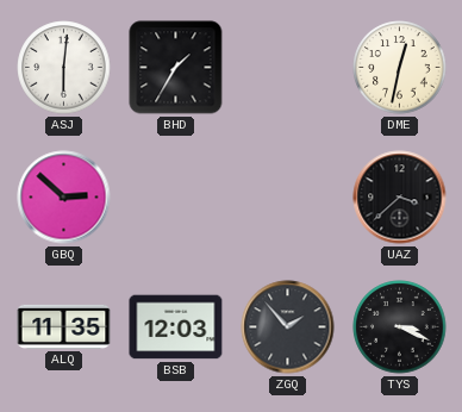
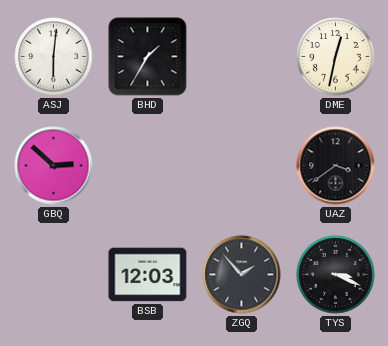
UAZ: 3:38 -> 3:39 (336, 166)
ALQ: 11:35 -> none (64, 326)
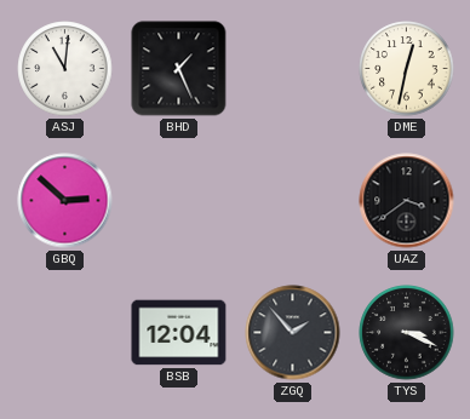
ASJ: 6:01 -> 11:01 (65, 69)
BHD: 1:35 -> 1:26 (179, 69)
BSB: 12:03 -> 12:04 (179, 333)
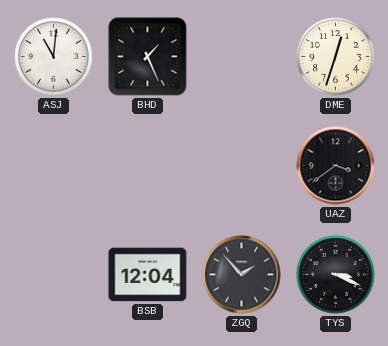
DME: 12:32 -> 12:33 (336, 57)
GBQ: 2:52 -> none (65, 201)
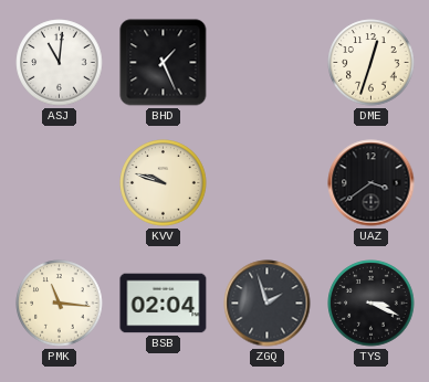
KVV: none -> 9:48 (164, 183)
PMK: none -> 11:16 (60, 304)
BSB: 12:04 -> 02:04 (164, 304)
ZGQ: 1:53 -> 1:57 (268, 304)
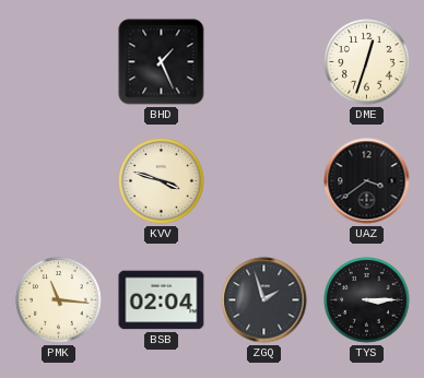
ASJ: 11:01 -> none (60, 63)
KVV: 9:48 -> 3:48 (162, 181)
TYS: 3:19 -> 3:15 (367, 300)
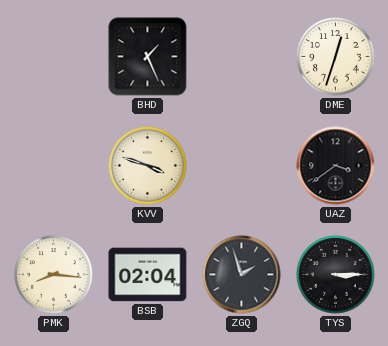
PMK: 11:16 -> 8:16 (54, 275)
